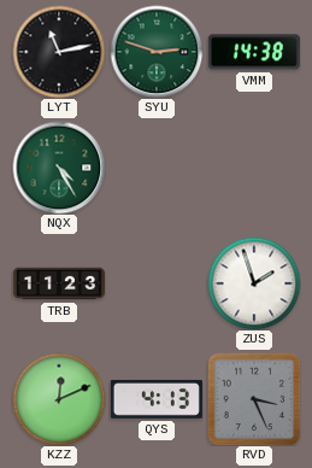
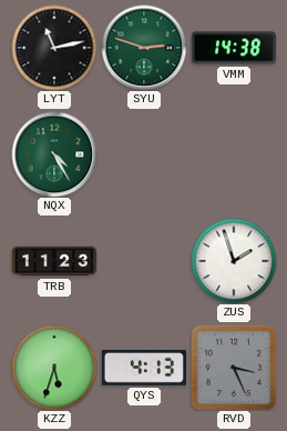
KZZ: 12:11 -> 5:33 (54, 368)
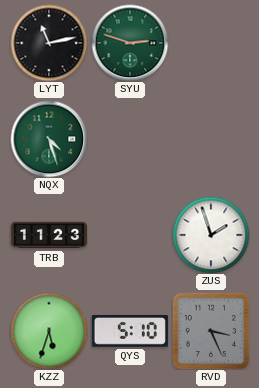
VMM: 14:38 -> none (234, 48)
NQX: 4:25 -> 4:27 (49, 139)
QYS: 4:13 -> 5:10 (130, 331)
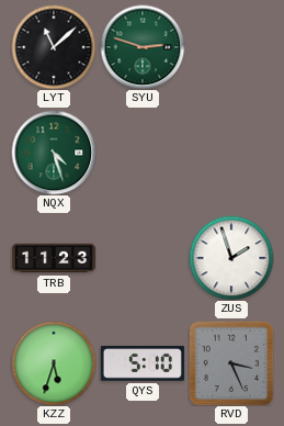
LYT: 11:13 -> 11:08 (54, 47)
